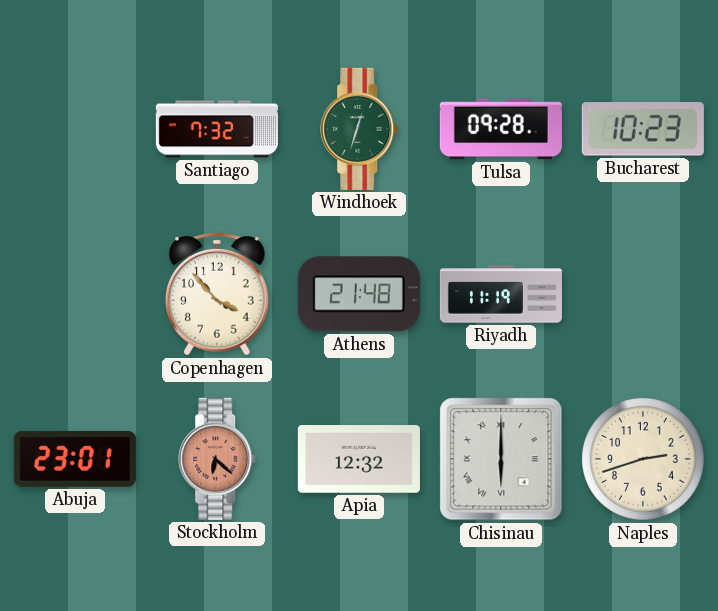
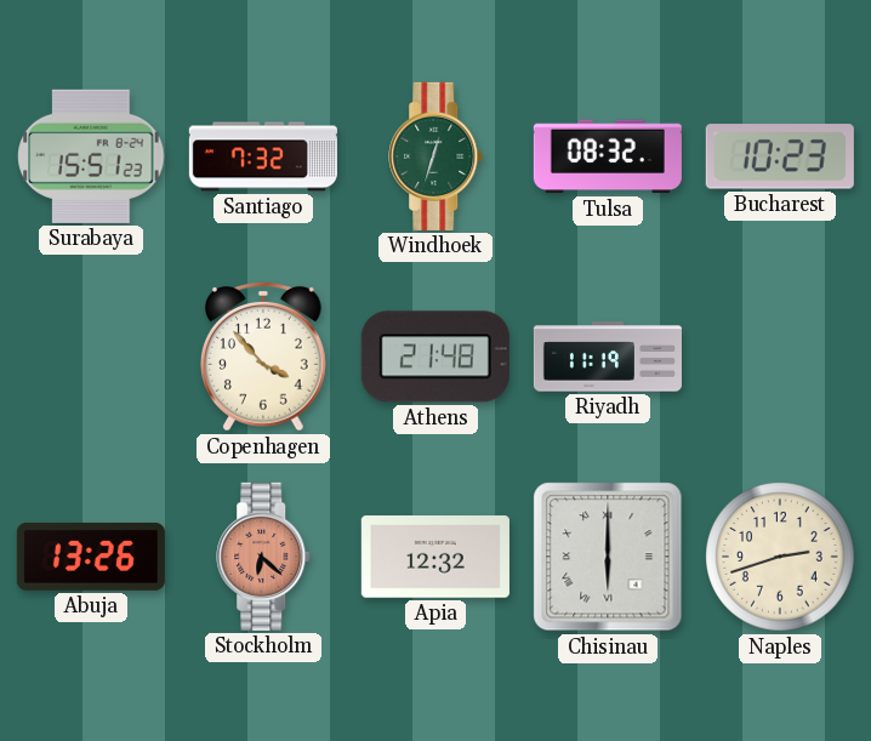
Surabaya: none -> 15:51 (91, 156)
Tulsa: 09:28 -> 08:32 (608, 156)
Abuja: 23:01 -> 13:26 (91, 557)
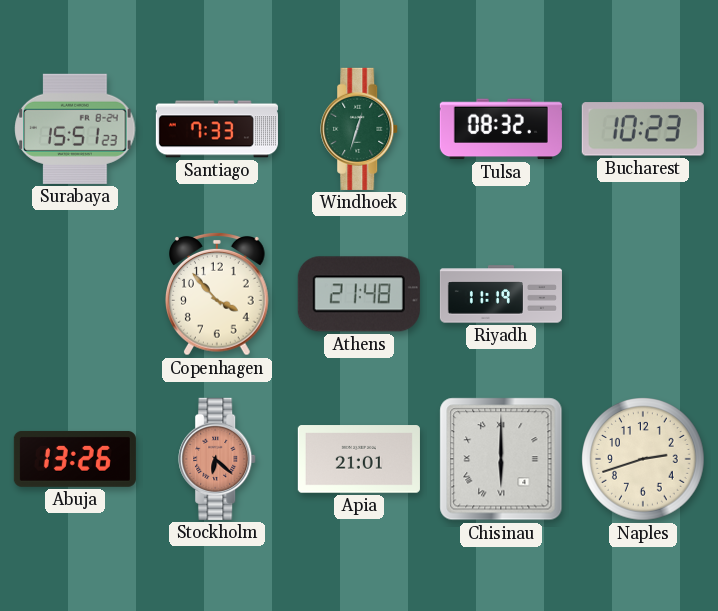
Santiago: 7:32 -> 7:33 (217, 129)
Apia: 12:32 -> 21:01 (359, 459)
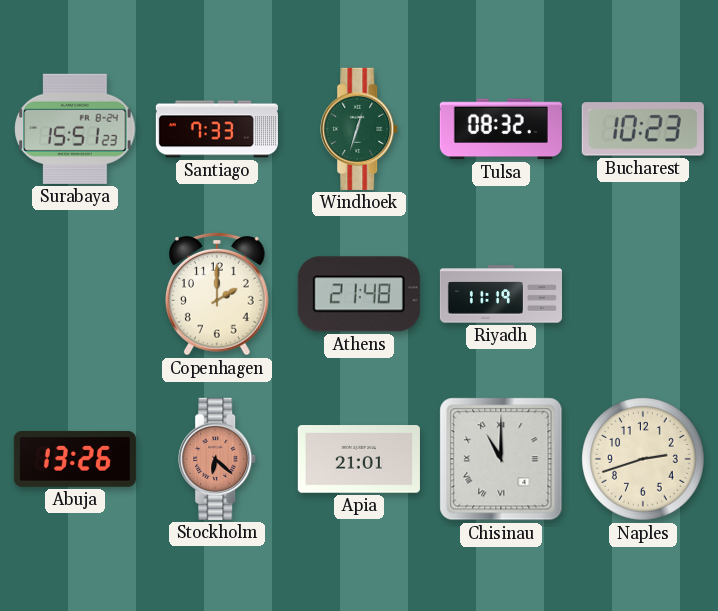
Copenhagen: 3:53 -> 2:00 (218, 295)
Chisinau: 6:00 -> 11:00 (501, 459)
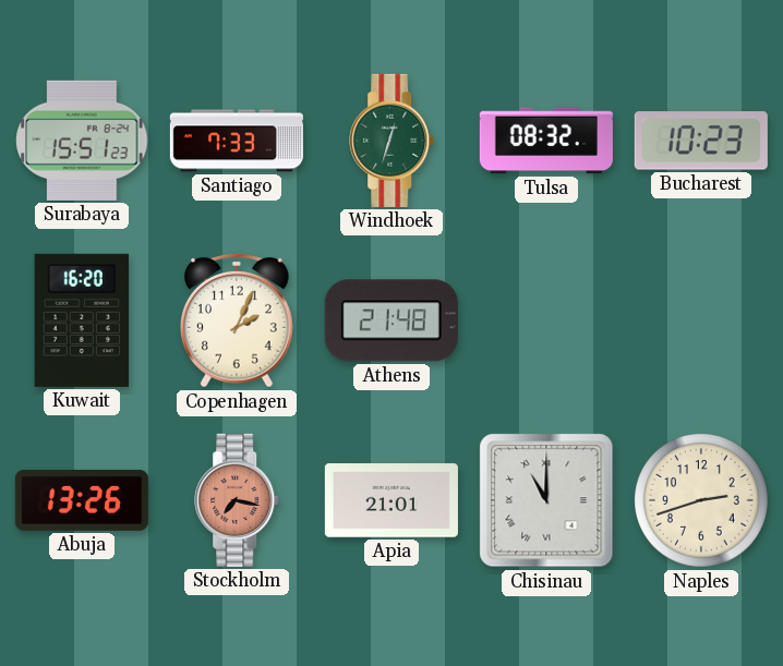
Kuwait: none -> 16:20 (82, 320)
Copenhagen: 2:00 -> 2:04 (238, 322)
Riyadh: 11:19 -> none (501, 294)
Stockholm: 6:22 -> 7:17 (238, 500)
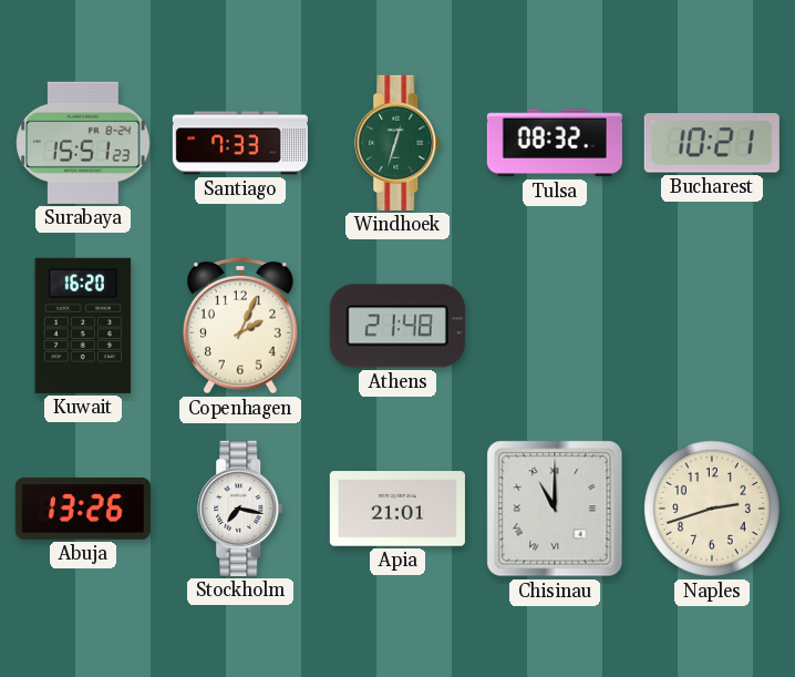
Bucharest: 10:23 -> 10:21 (712, 143)
Stockholm dial: salmon -> white (241, 509)
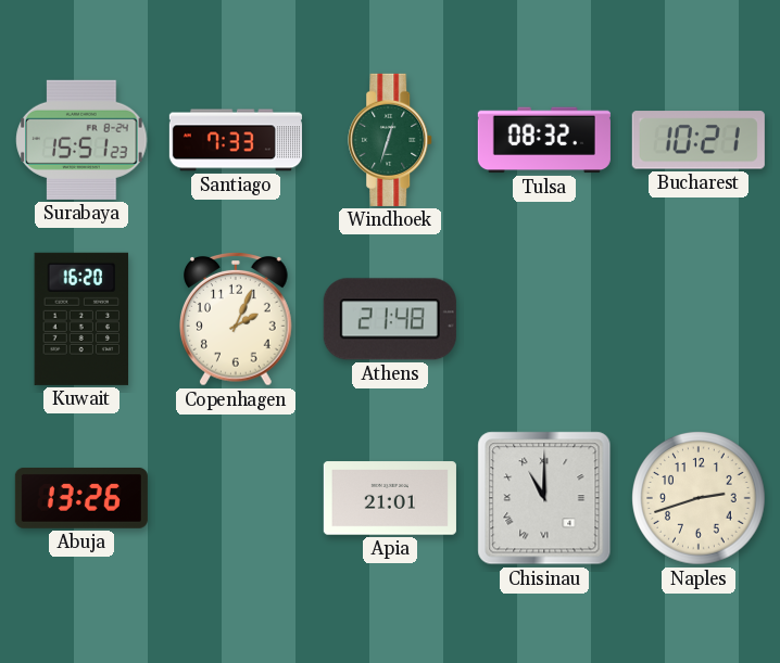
Stockholm: 7:17 -> none (241, 509)
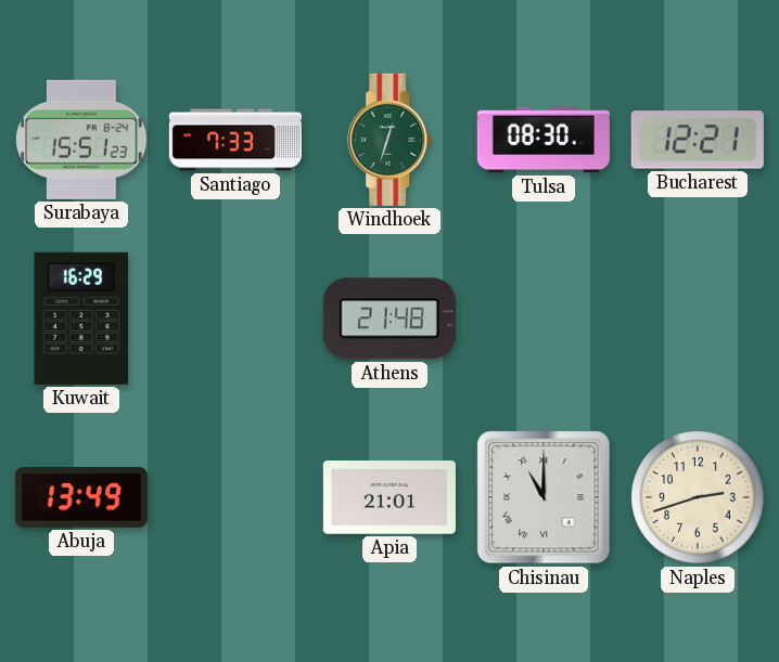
Tulsa: 08:32 -> 08:30 (544, 140)
Bucharest: 10:21 -> 12:21 (698, 140)
Kuwait: 16:20 -> 16:29 (81, 319)
Copenhagen: 2:04 -> none (237, 320)
Abuja: 13:26 -> 13:49 (81, 497)
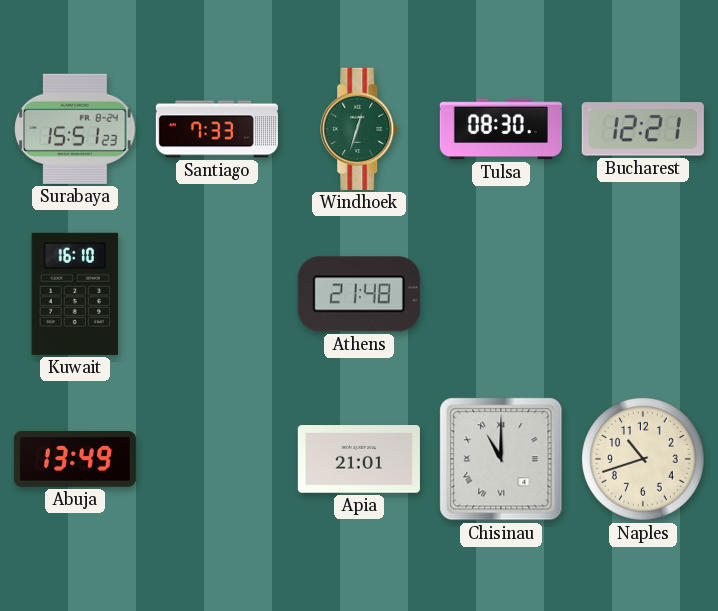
Kuwait: 16:29 -> 16:10 (75, 294)
Naples: 2:42 -> 10:42 (644, 460)
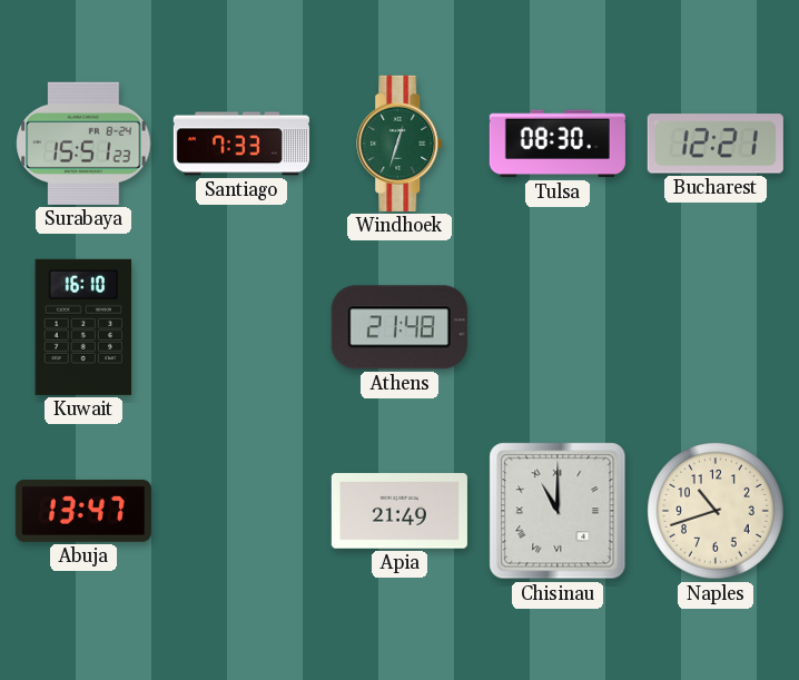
Abuja: 13:49 -> 13:47 (83, 511)
Apia: 21:01 -> 21:49 (399, 511)
